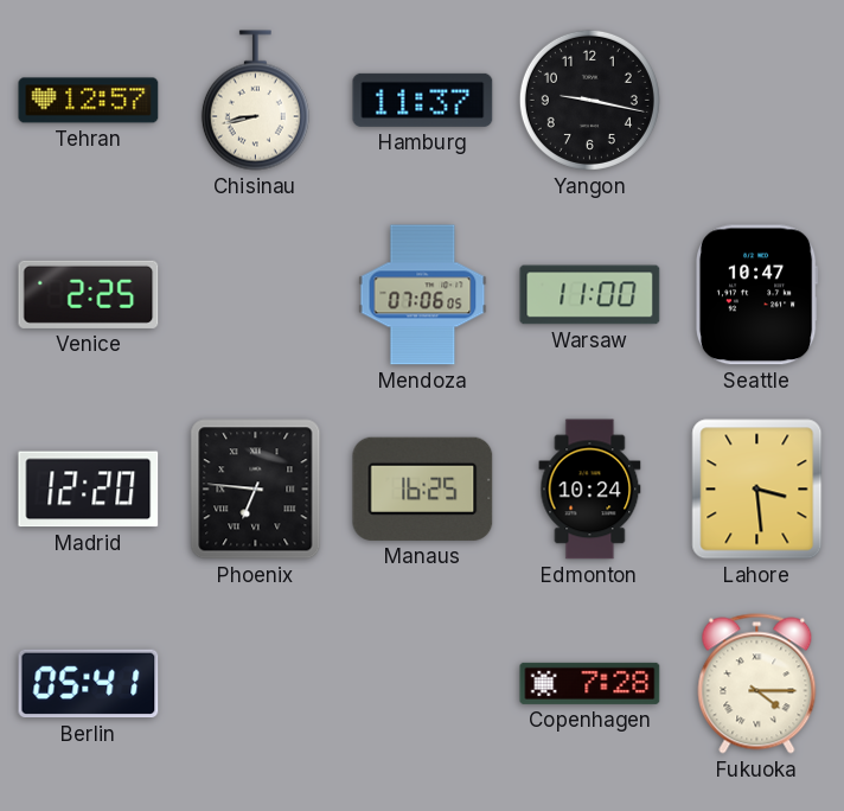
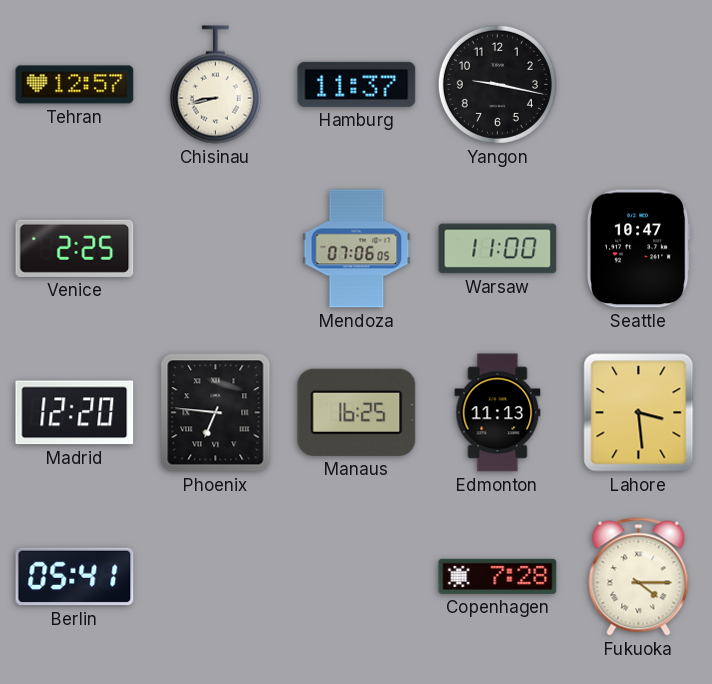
Edmonton: 10:24 -> 11:13 (498, 413)
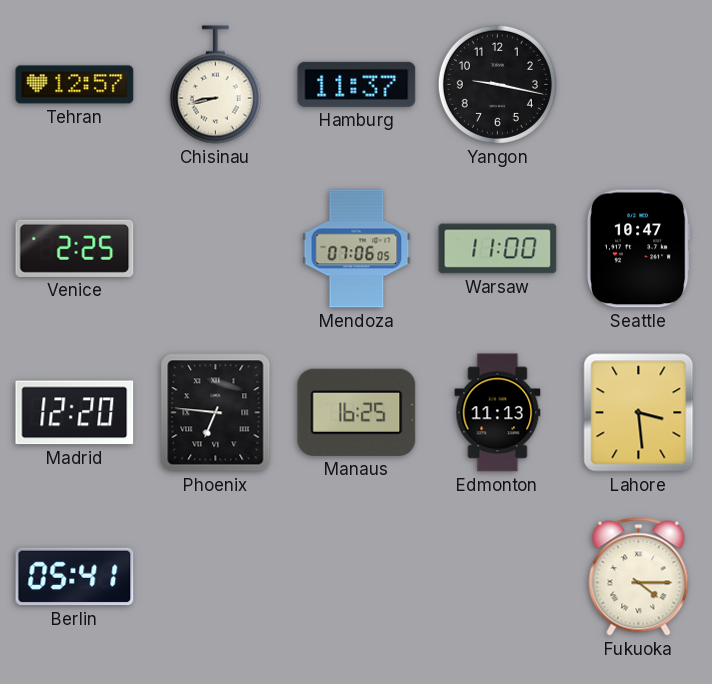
Copenhagen: 7:28 -> none (498, 576)
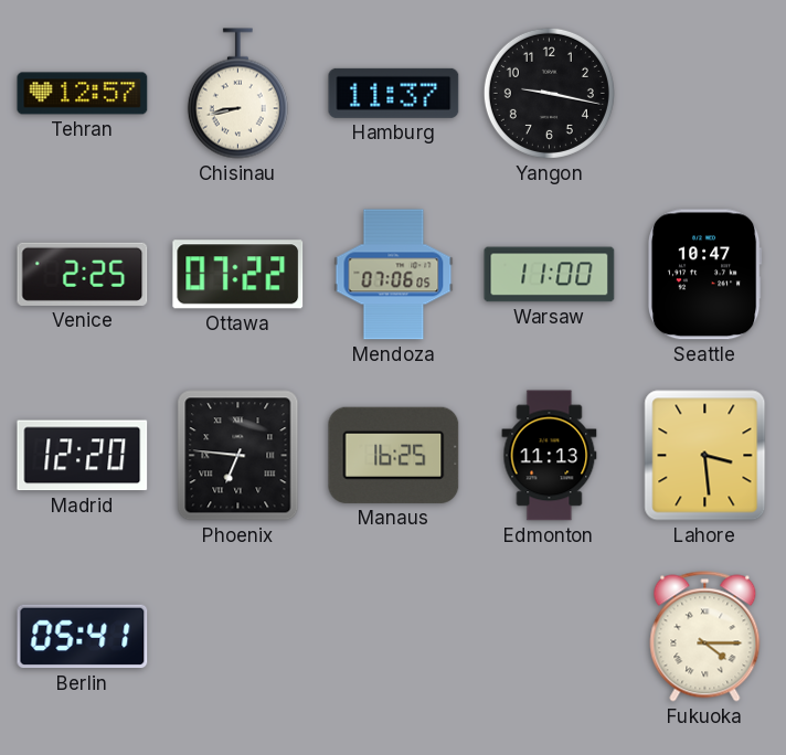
Ottawa: none -> 07:22 (238, 275)
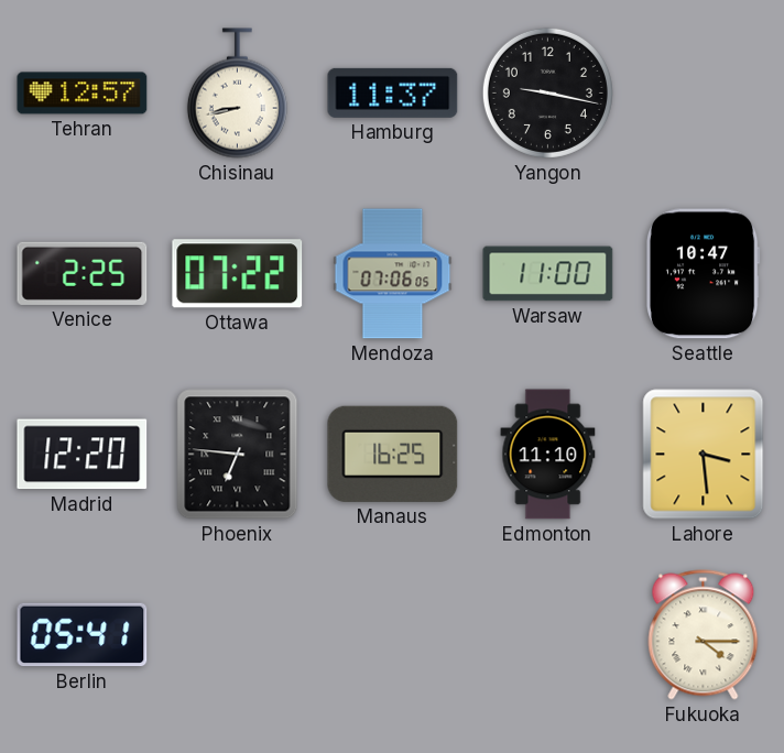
Edmonton: 11:13 -> 11:10 (548, 455)
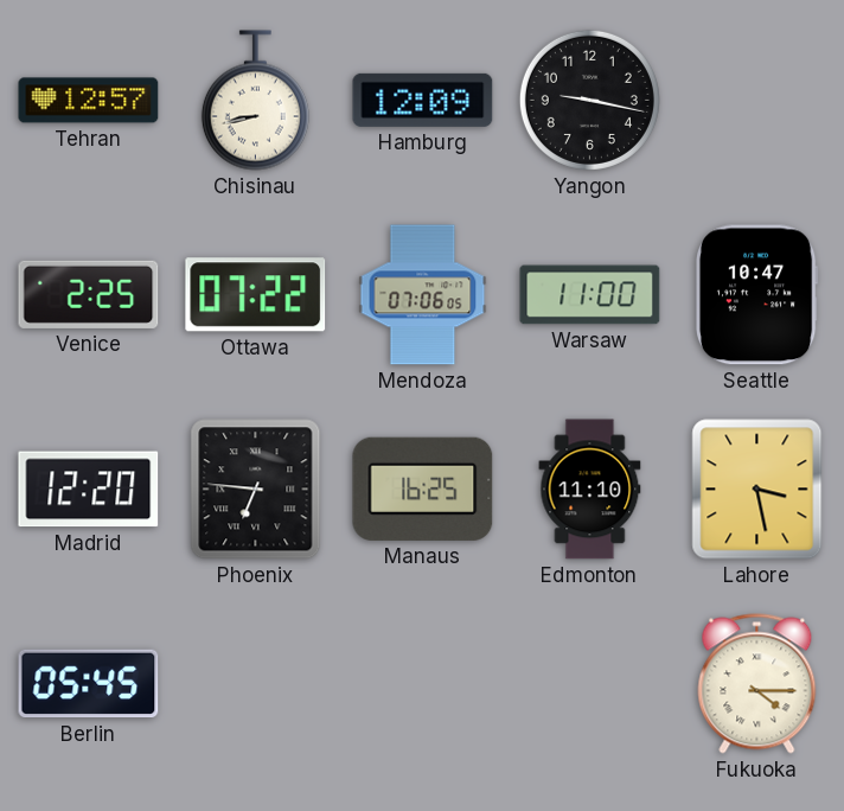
Hamburg: 11:37 -> 12:09 (423, 100)
Lahore: 3:29 -> 3:28 (757, 490)
Berlin: 05:41 -> 05:45 (89, 684)
